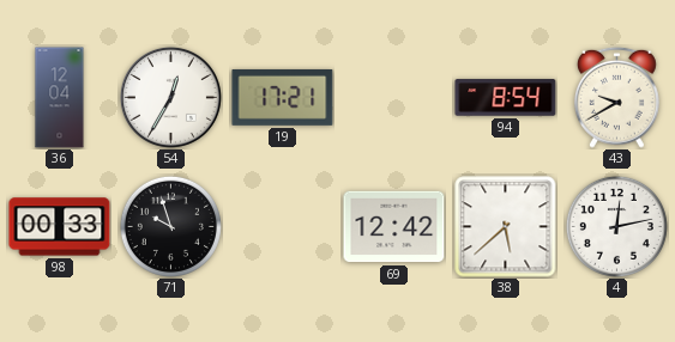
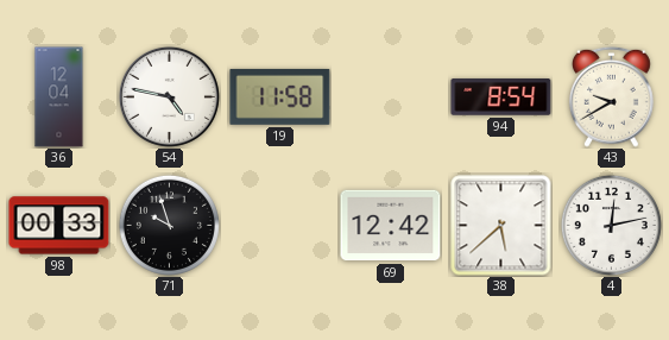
54: 12:35 -> 4:47 (169, 96)
19: 17:21 -> 11:58 (280, 96)
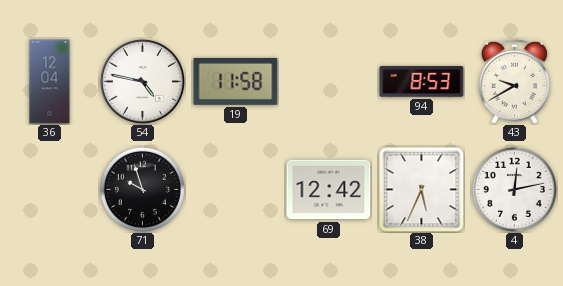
94: 8:54 -> 8:53 (422, 82)
98: 00:33 -> none (59, 226)
38: 5:38 -> 5:34 (422, 190)
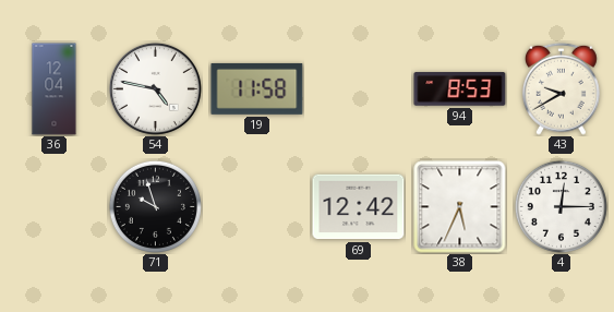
4: 12:13 -> 12:15 (561, 206)
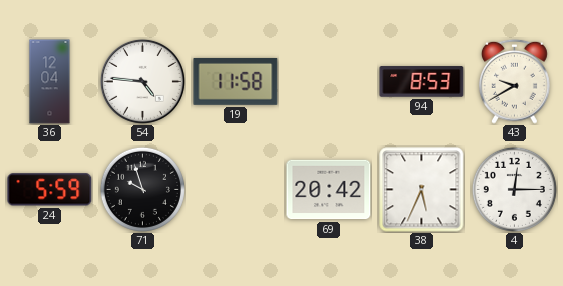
54: 4:47 -> 4:46 (142, 81)
24: none -> 5:59 (50, 190)
69: 12:42 -> 20:42 (329, 190)
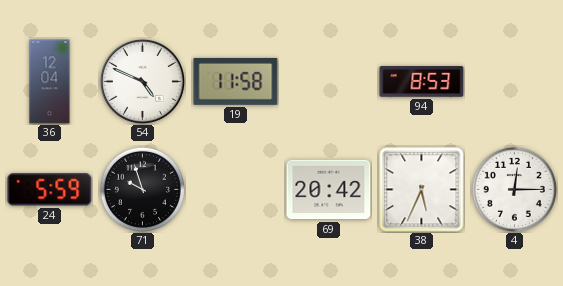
54: 4:46 -> 4:49 (142, 81)
43: 9:40 -> none (514, 81)
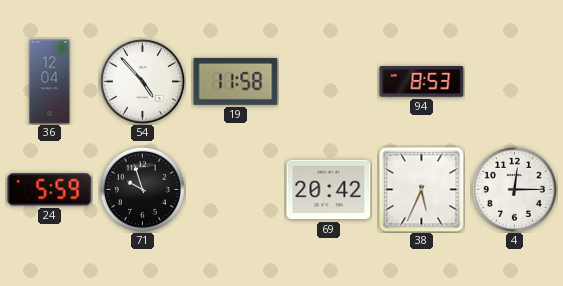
54: 4:49 -> 4:53 (142, 81)
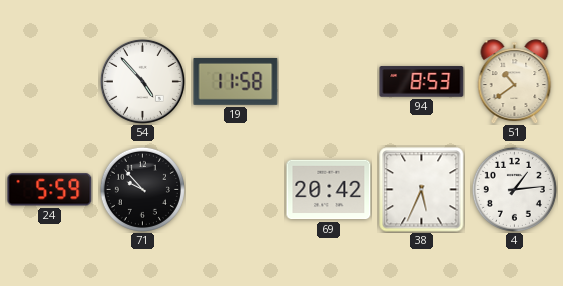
36: 12:04 -> none (50, 82)
51: none -> 10:39 (515, 82)
71: 9:57 -> 9:53 (142, 189)
4: 12:15 -> 1:14 (514, 189)
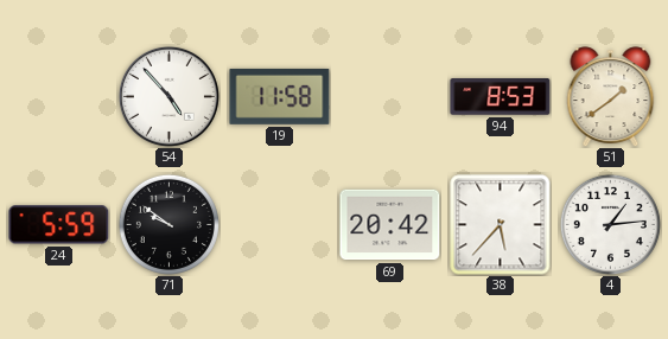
51: 10:39 -> 1:39 (611, 97)
71: 9:53 -> 9:51 (168, 224)
38: 5:34 -> 5:37 (501, 225)
